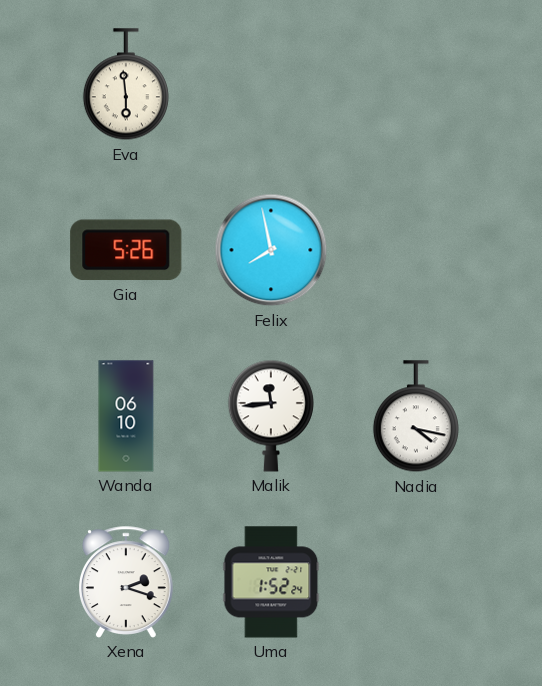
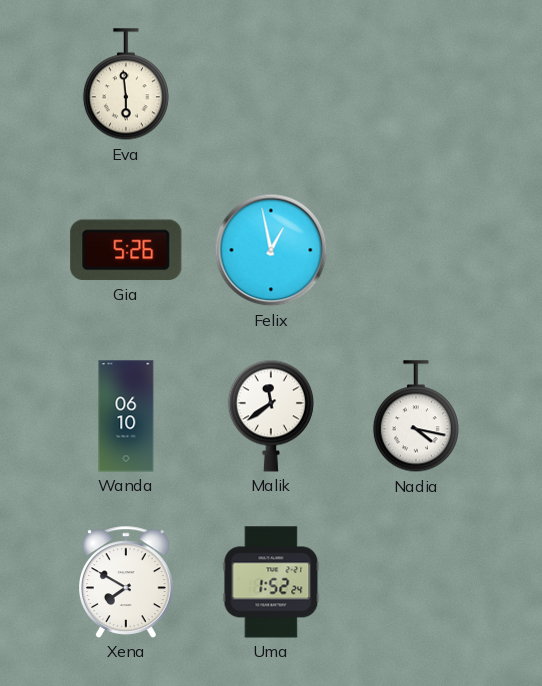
Felix: 7:58 -> 12:58 (271, 250)
Malik: 11:44 -> 11:39 (271, 416)
Xena: 2:18 -> 7:50 (127, 582)
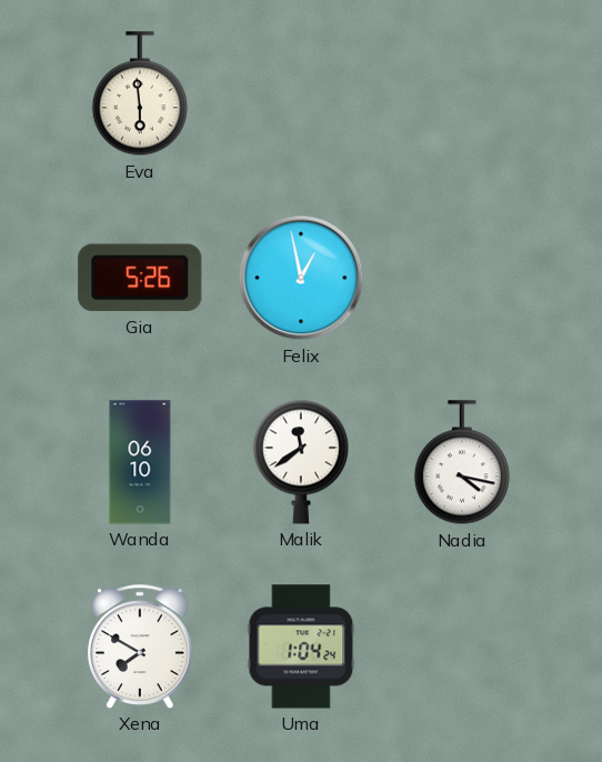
Uma: 1:52 -> 1:04 (301, 646)
